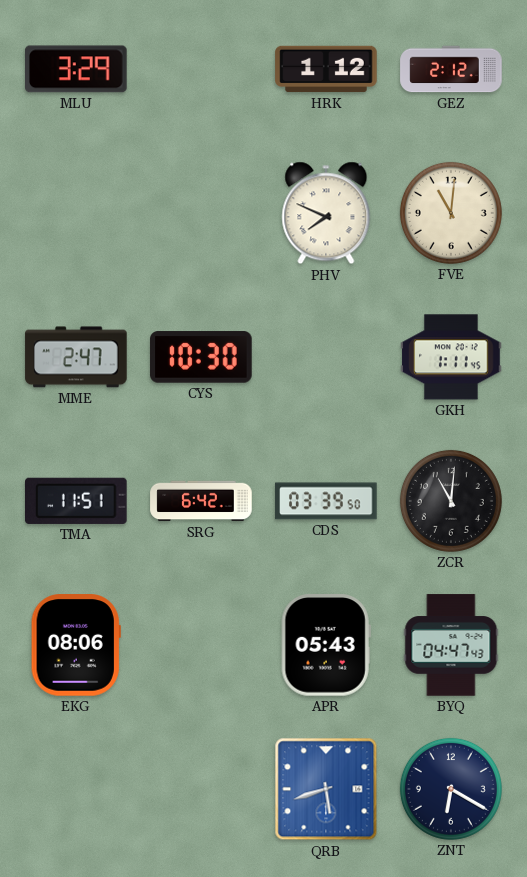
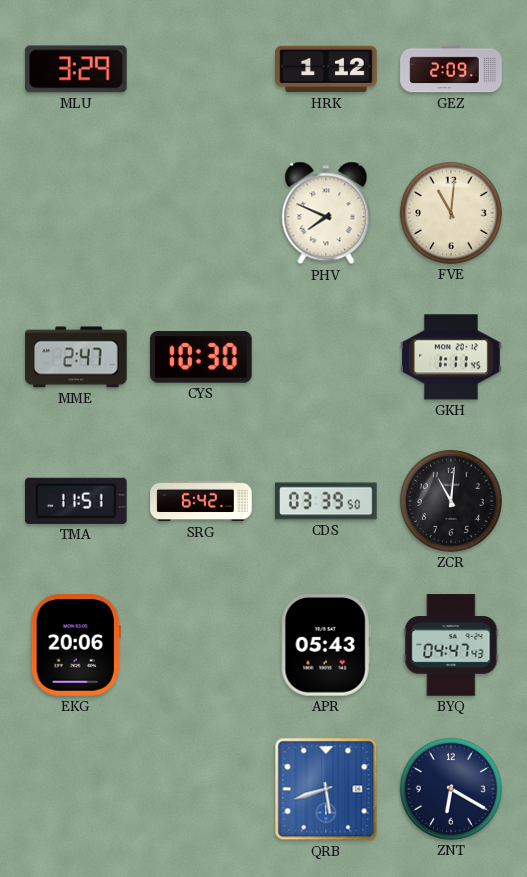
GEZ: 2:12 -> 2:09 (451, 69)
EKG: 08:06 -> 20:06 (76, 645)
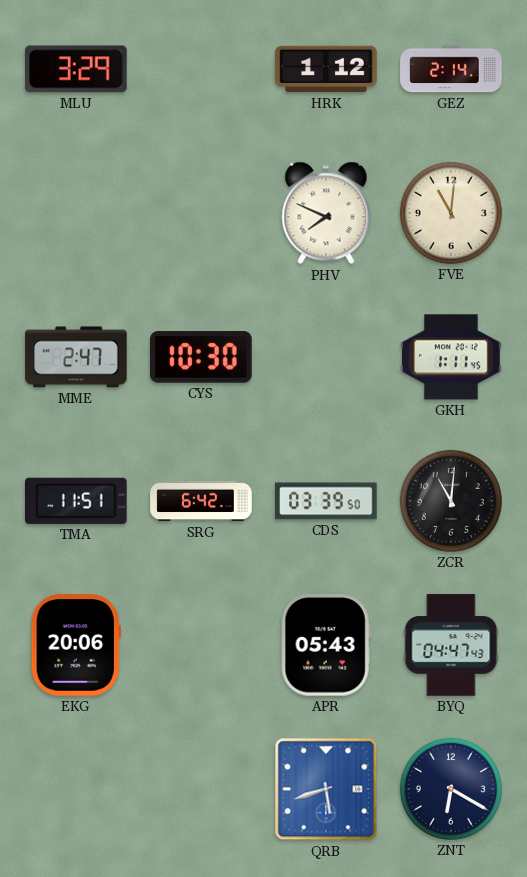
GEZ: 2:09 -> 2:14 (451, 69)
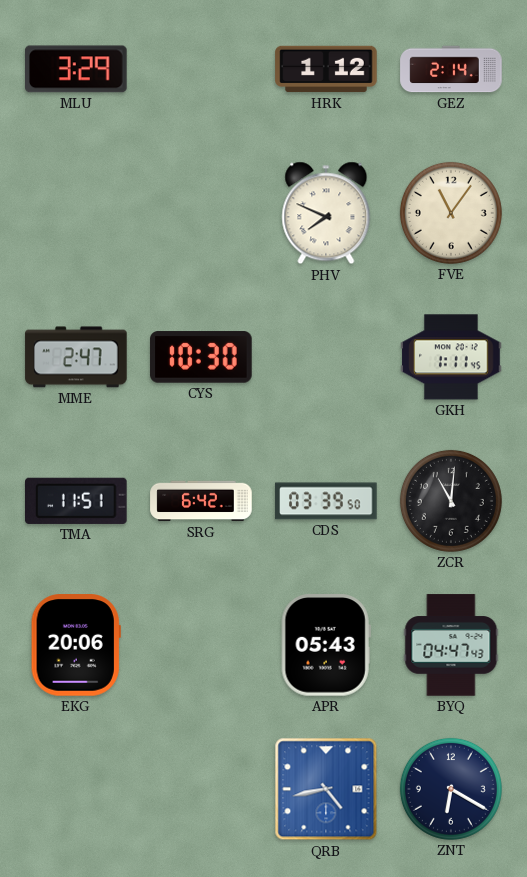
FVE: 11:01 -> 11:06 (451, 213)
QRB: 5:42 -> 4:43 (326, 789)
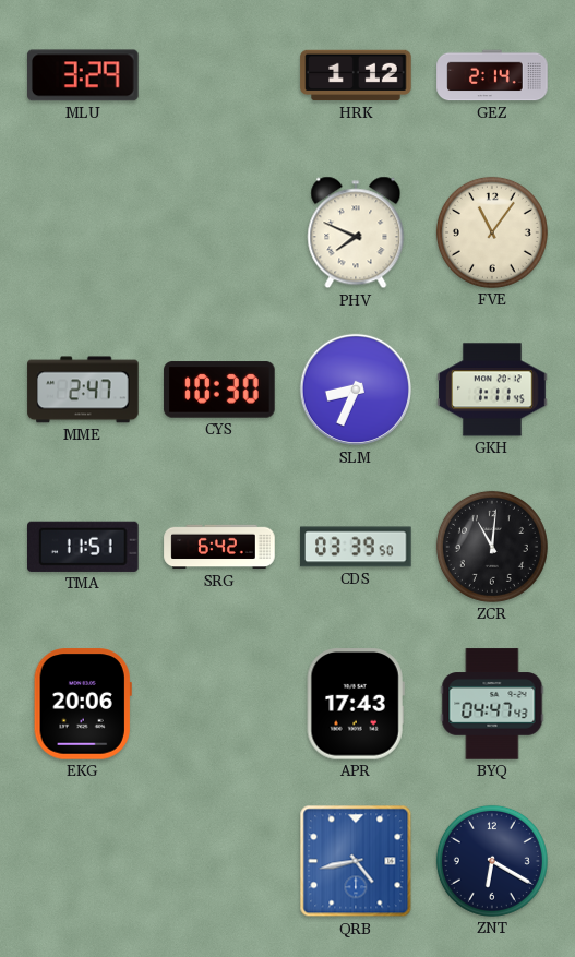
SLM: none -> 8:34 (356, 390)
APR: 05:43 -> 17:43 (356, 704)
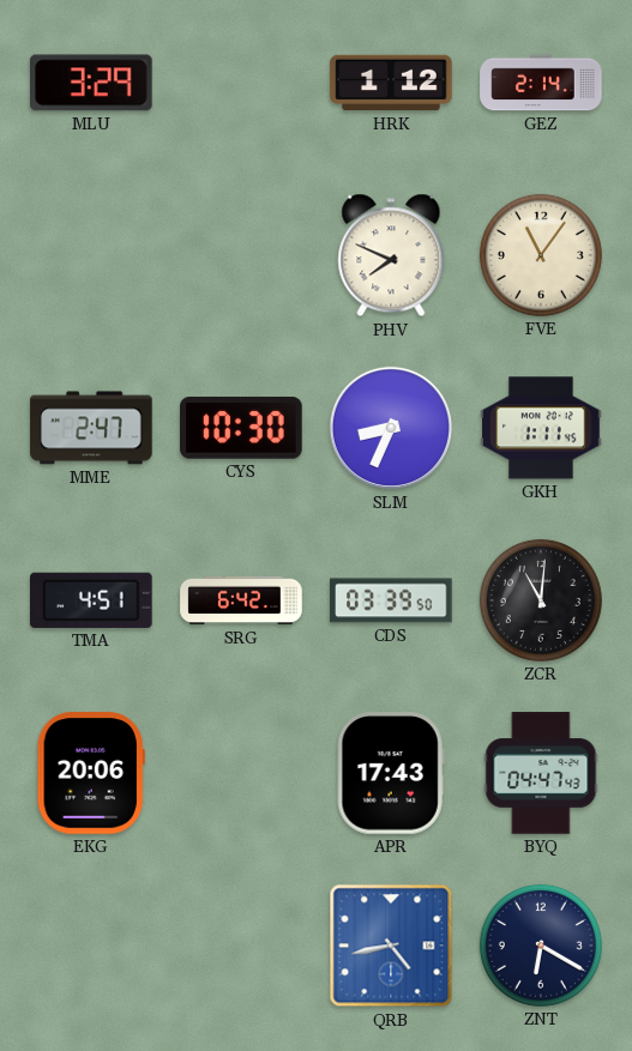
TMA: 11:51 -> 4:51 (92, 600)
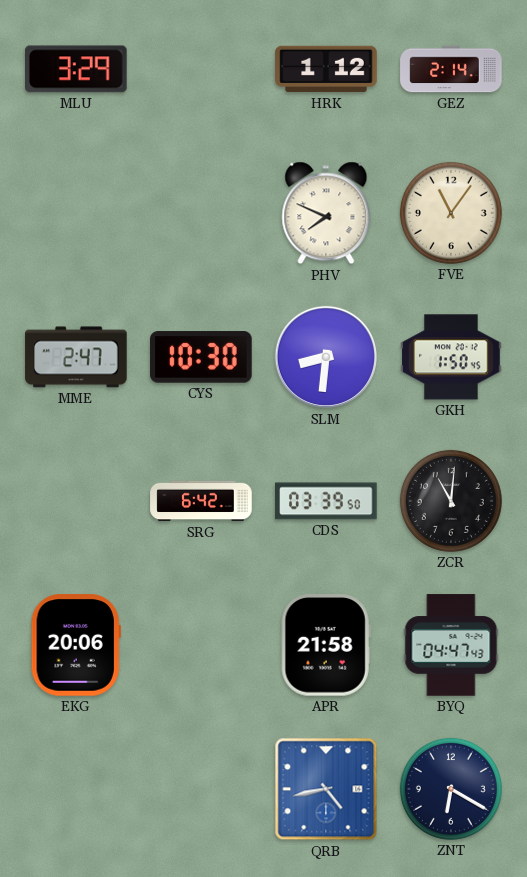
SLM: 8:34 -> 8:31 (326, 357)
GKH: 1:11 -> 1:50 (451, 357)
TMA: 4:51 -> none (92, 600)
APR: 17:43 -> 21:58 (326, 645)
